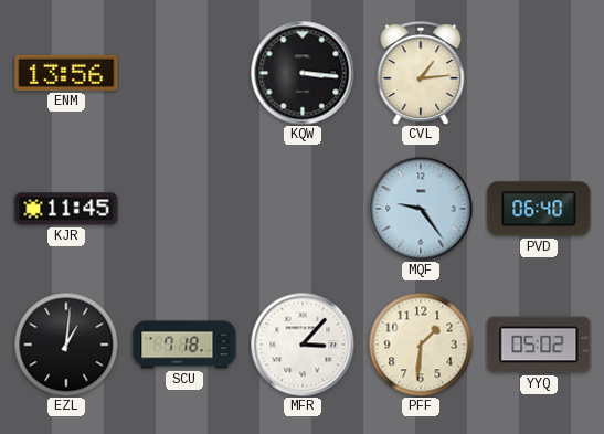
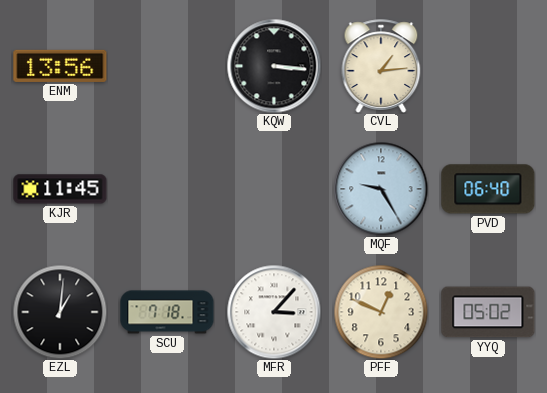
MQF: 9:24 -> 9:25 (381, 189)
PFF: 1:31 -> 12:49 (381, 312)
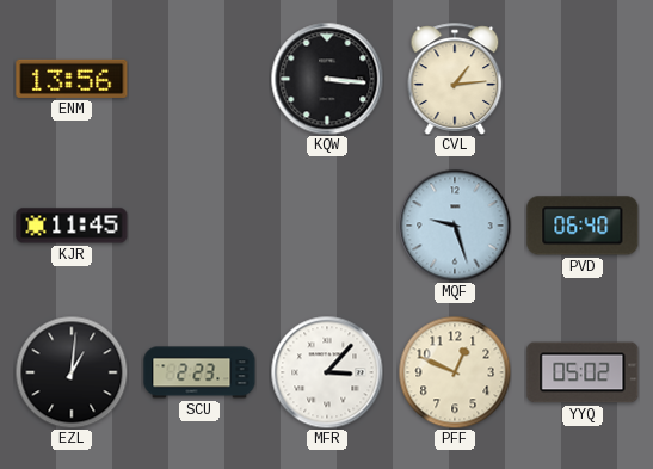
MQF: 9:25 -> 9:27 (455, 226)
SCU: 7:18 -> 2:23 (199, 372)
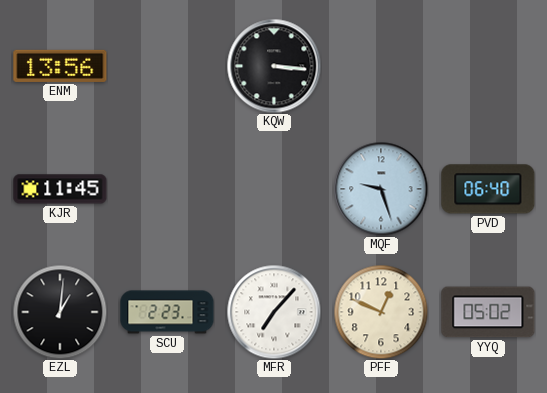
CVL: 1:14 -> none (455, 79)
MFR: 3:07 -> 7:07 (274, 312)
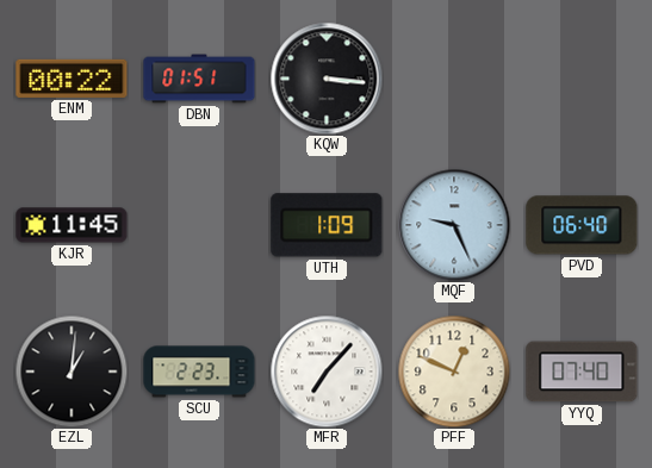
ENM: 13:56 -> 00:22 (72, 79)
DBN: none -> 01:51 (199, 79)
UTH: none -> 1:09 (327, 225)
MQF: 9:27 -> 9:26 (454, 225)
YYQ: 05:02 -> 07:40 (582, 372)
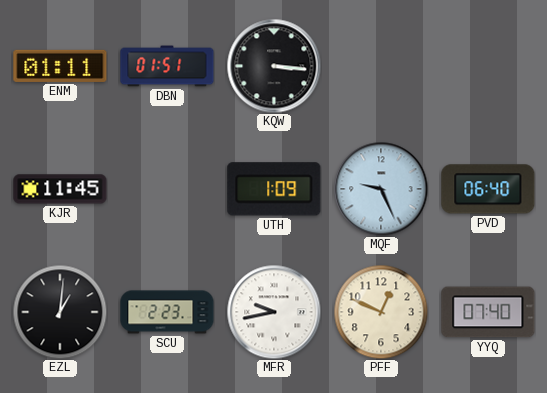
ENM: 00:22 -> 01:11 (60, 66)
MFR: 7:07 -> 9:43 (274, 312)
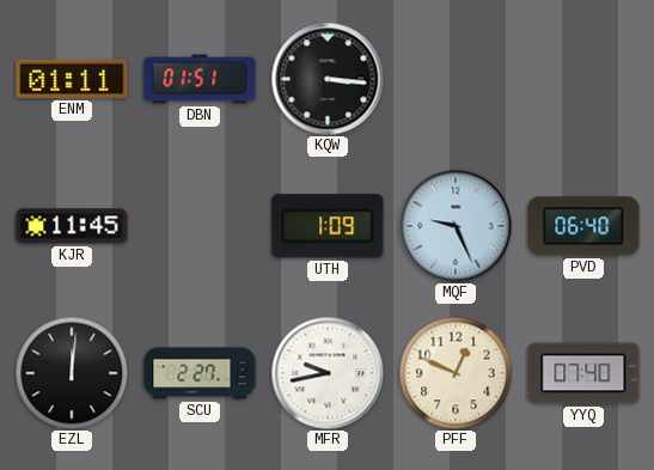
EZL: 1:01 -> 12:01 (72, 373)
SCU: 2:23 -> 2:27 (200, 373)
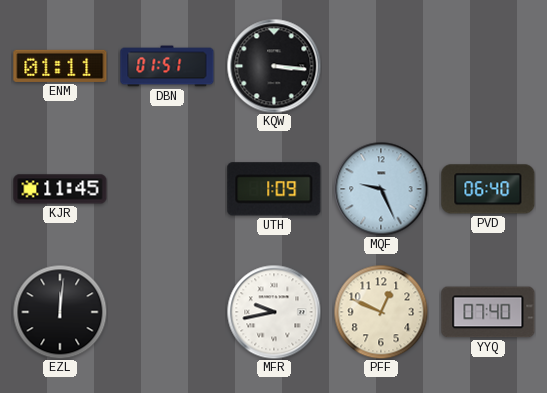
SCU: 2:27 -> none (200, 373)
